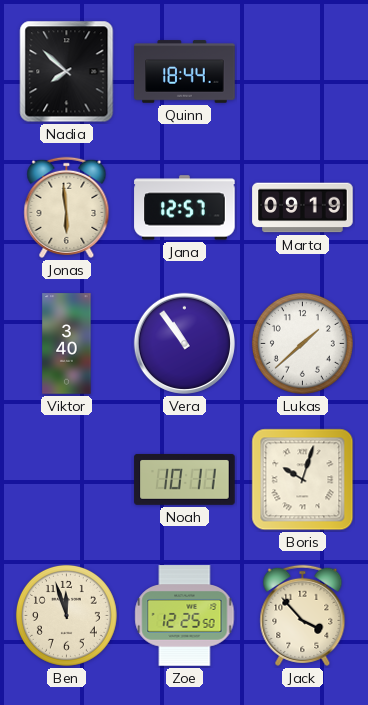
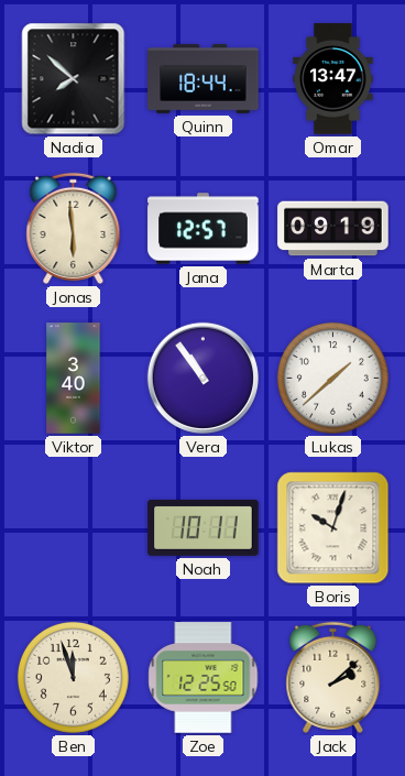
Omar: none -> 13:47 (333, 79)
Jack: 3:53 -> 2:08 (333, 677)
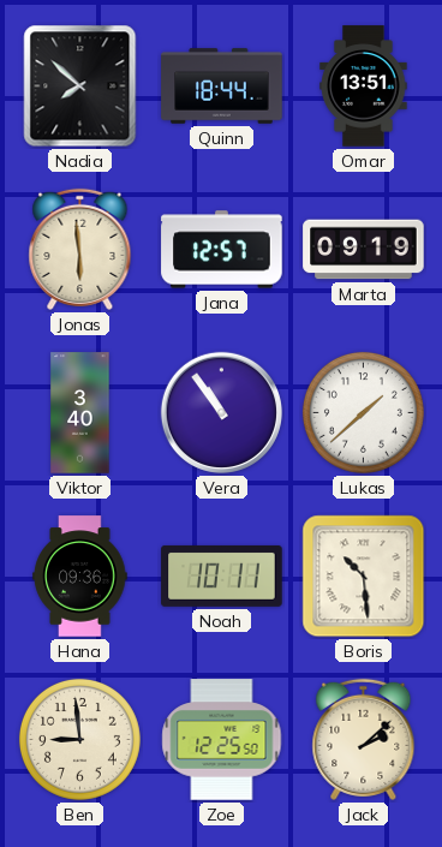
Omar: 13:47 -> 13:51 (364, 87)
Hana: none -> 09:36 (80, 577)
Boris: 10:03 -> 10:29 (364, 577)
Ben: 11:57 -> 8:59 (79, 739)
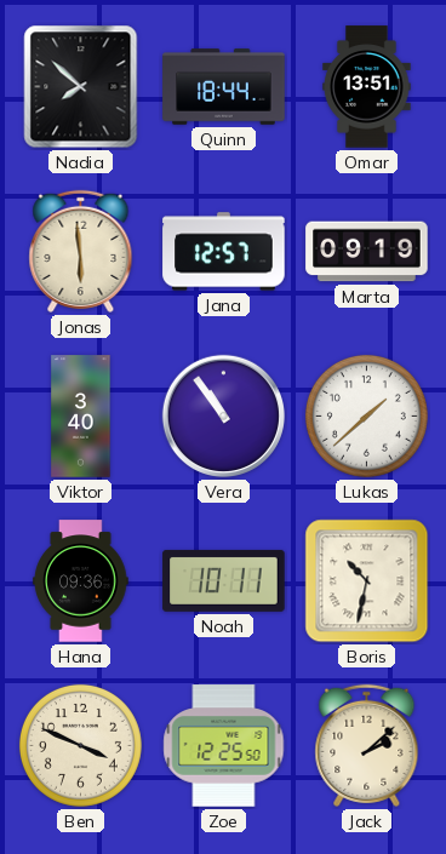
Boris: 10:29 -> 10:32 (367, 581)
Ben: 8:59 -> 3:49 (80, 745)
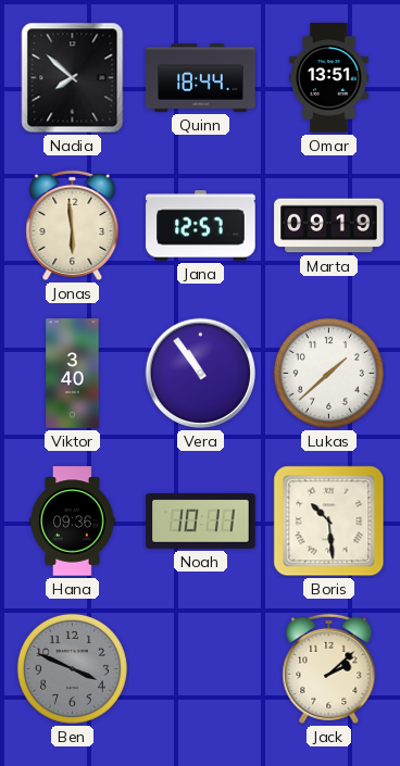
Boris: 10:32 -> 10:29 (329, 522)
Ben dial: cream -> grey (72, 668)
Zoe: 12:25 -> none (224, 746)
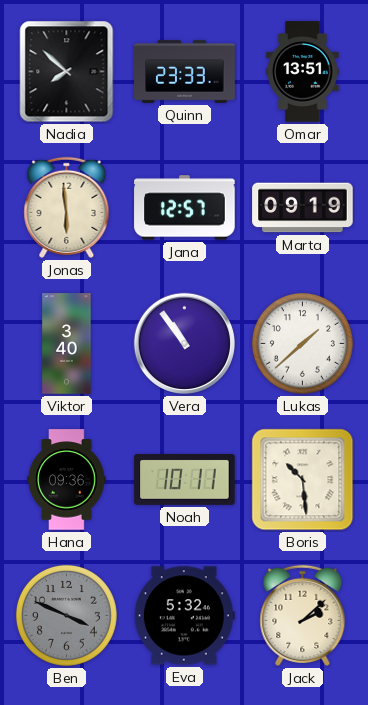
Quinn: 18:44 -> 23:33 (185, 72)
Eva: none -> 5:32 (184, 616)
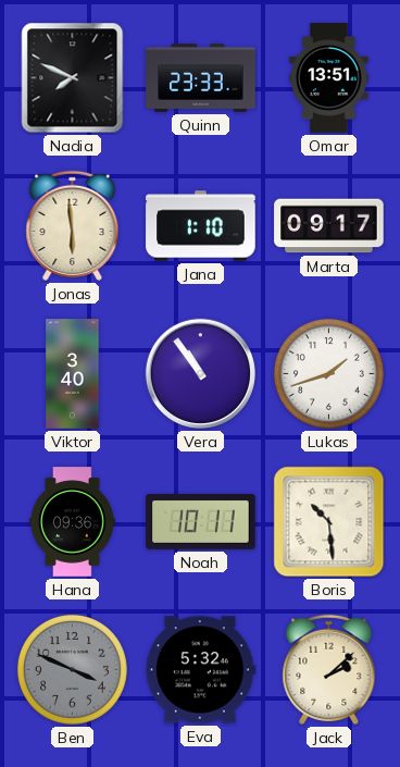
Nadia: 7:52 -> 7:49 (73, 78)
Jana: 12:57 -> 1:10 (201, 226)
Marta: 09:19 -> 09:17 (329, 226)
Lukas: 1:38 -> 1:42 (328, 373)
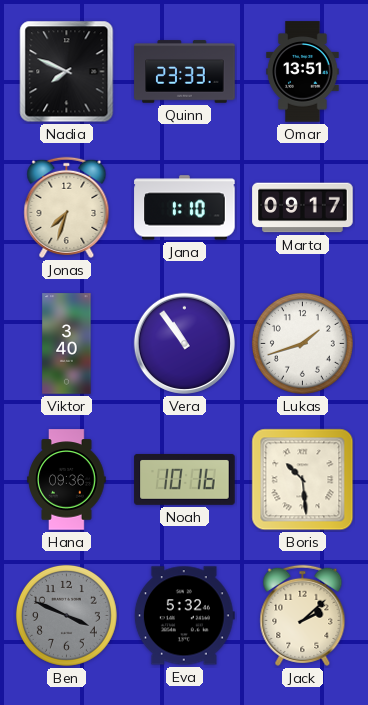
Jonas: 5:59 -> 7:33 (67, 207)
Noah: 10:11 -> 10:16 (185, 479)
